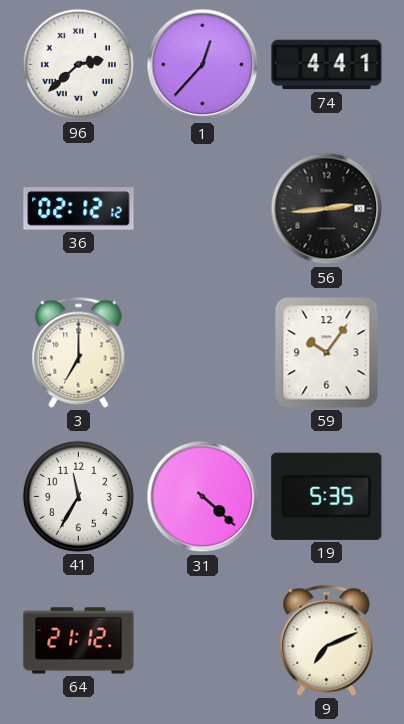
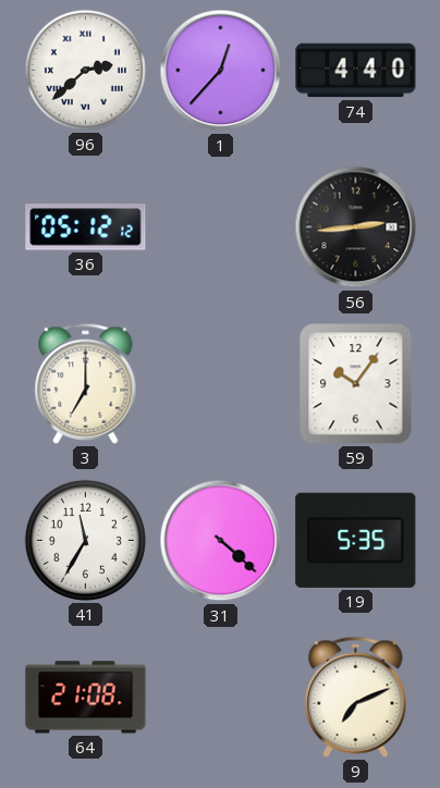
74: 4:41 -> 4:40 (356, 71)
36: 02:12 -> 05:12 (86, 227)
64: 21:12 -> 21:08 (86, 698)
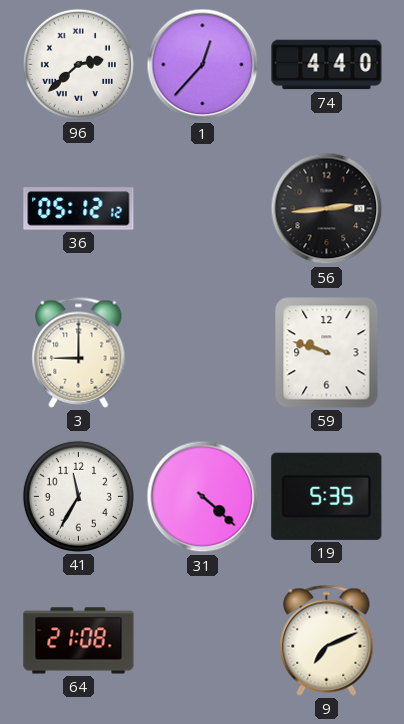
3: 7:00 -> 9:00 (79, 352)
59: 10:06 -> 9:48 (327, 353)
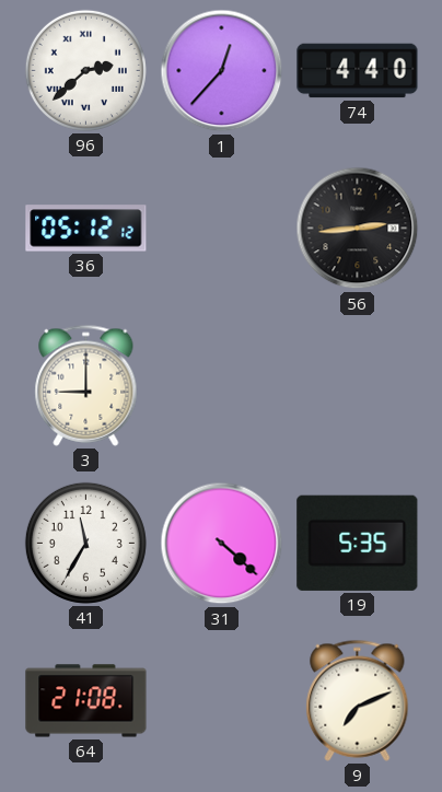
59: 9:48 -> none (327, 353)
